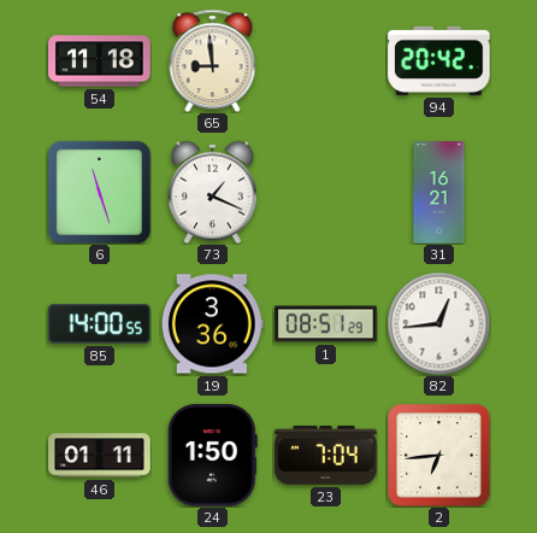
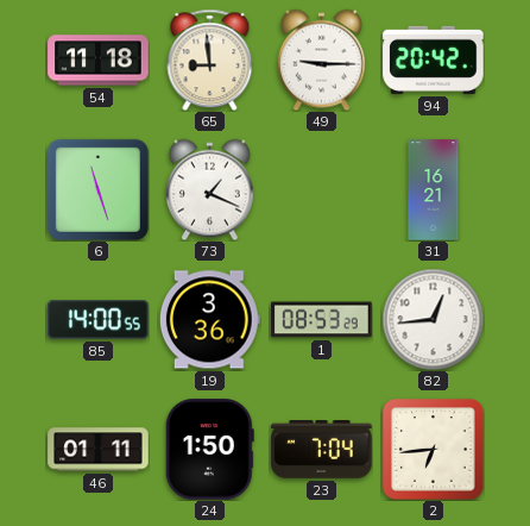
49: none -> 9:15 (321, 60)
1: 08:51 -> 08:53 (322, 320)
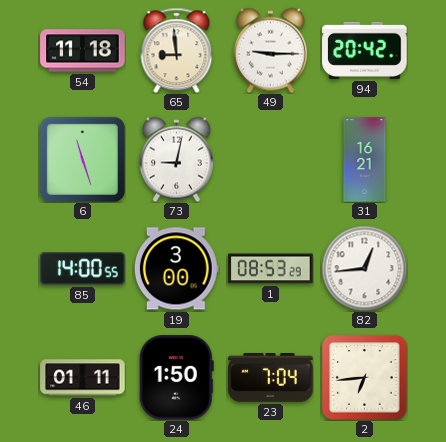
73: 1:19 -> 9:02 (176, 159)
19: 3:36 -> 3:00 (176, 269)
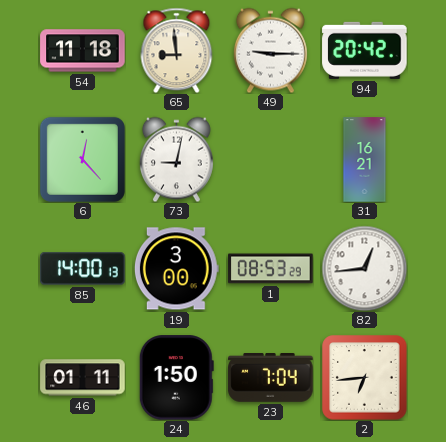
6: 11:27 -> 12:23 (82, 159)
85: 14:00:55 -> 14:00:13 (83, 269)
